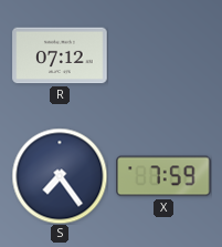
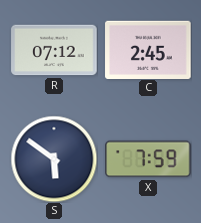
C: none -> 2:45 (148, 49)
S: 7:24 -> 5:51 (54, 159)
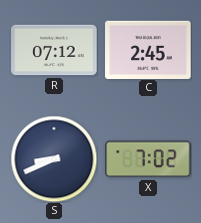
S: 5:51 -> 8:41 (54, 159)
X: 7:59 -> 7:02 (148, 159)
